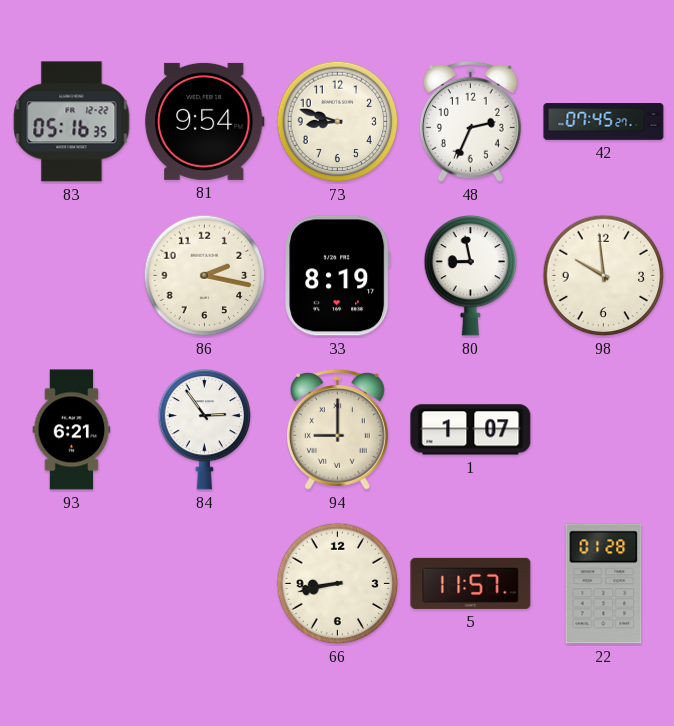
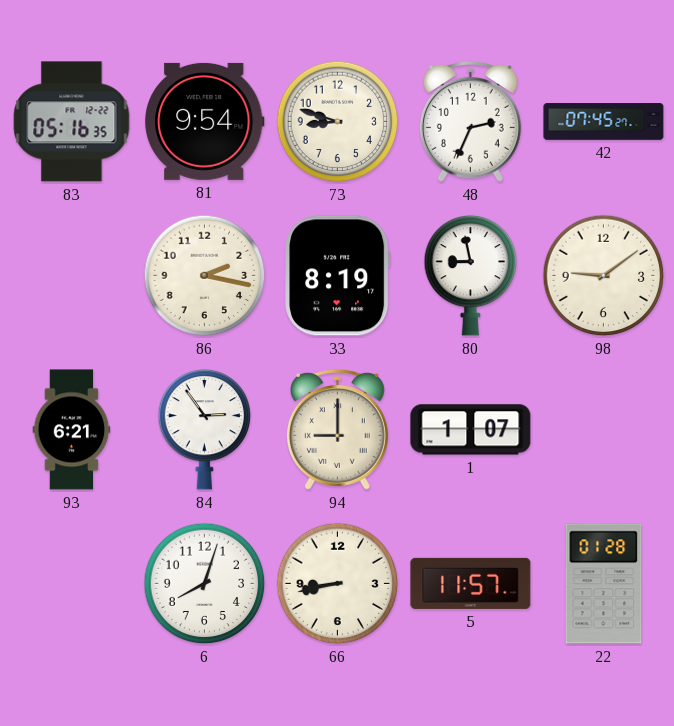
98: 9:59 -> 9:09 (604, 276)
6: none -> 8:03 (205, 584)
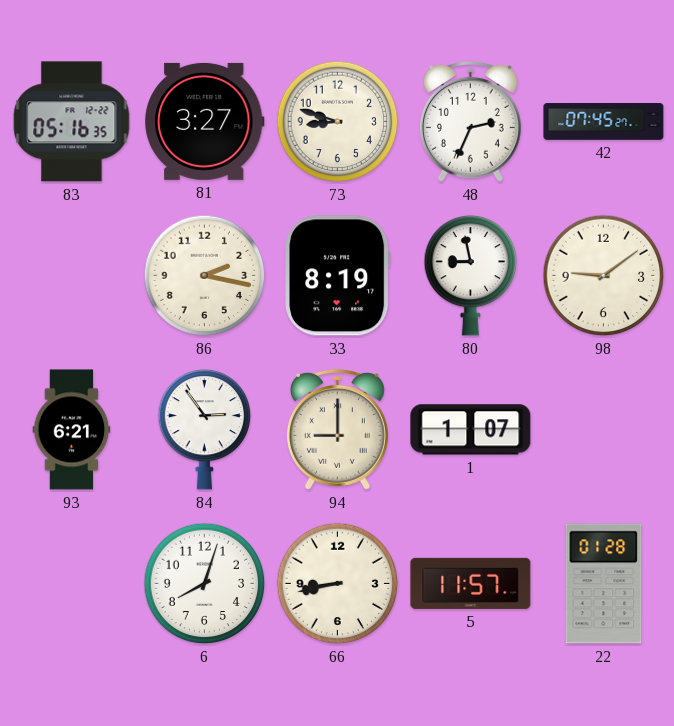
81: 9:54 -> 3:27 (205, 121)
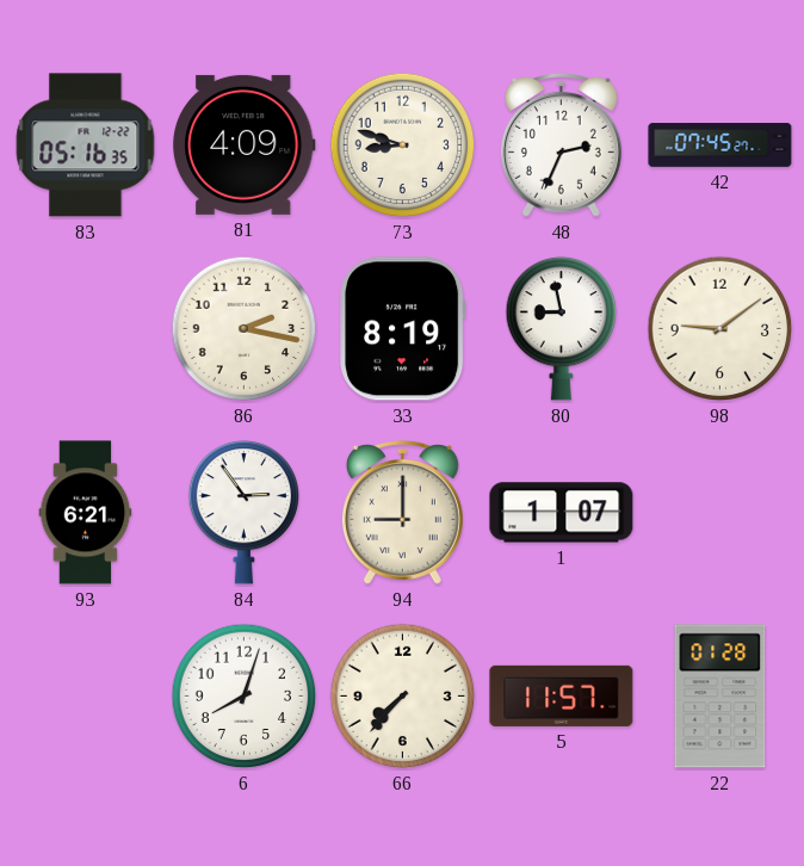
81: 3:27 -> 4:09 (245, 144)
66: 8:43 -> 7:37 (403, 697)
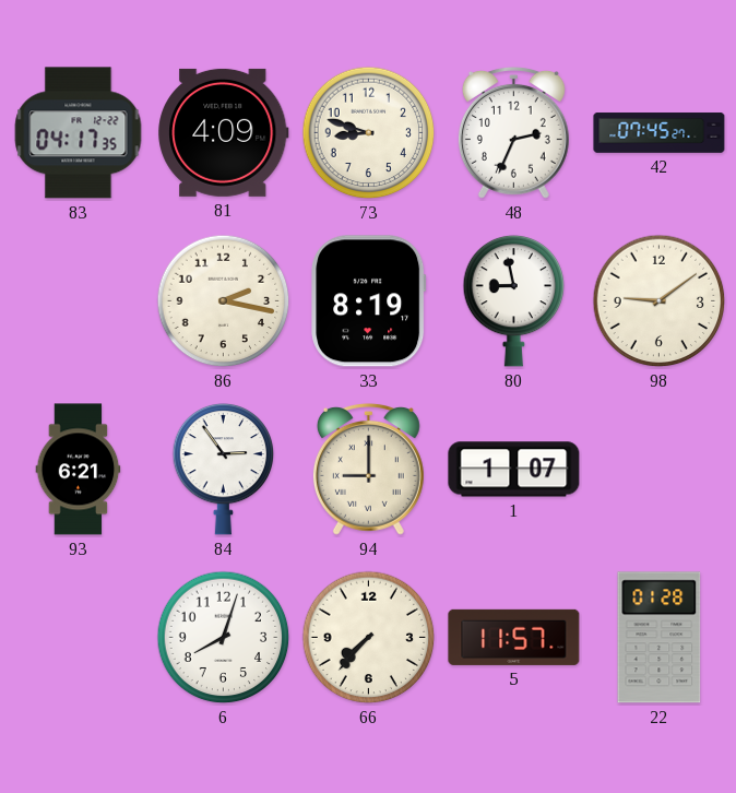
83: 05:16 -> 04:17 (79, 133)
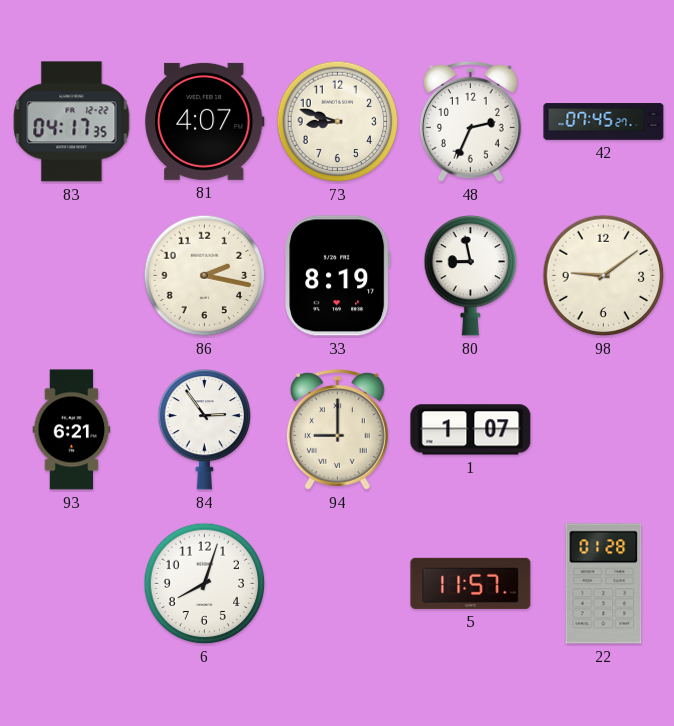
81: 4:09 -> 4:07 (205, 121)
66: 7:37 -> none (369, 638)
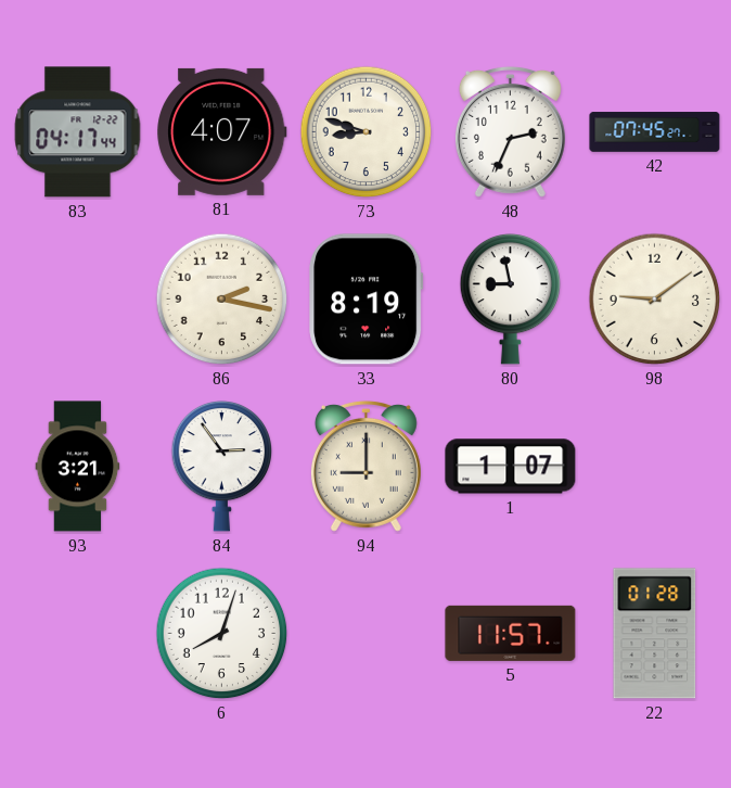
83: 04:17:35 -> 04:17:44 (78, 132)
93: 6:21 -> 3:21 (78, 467)
